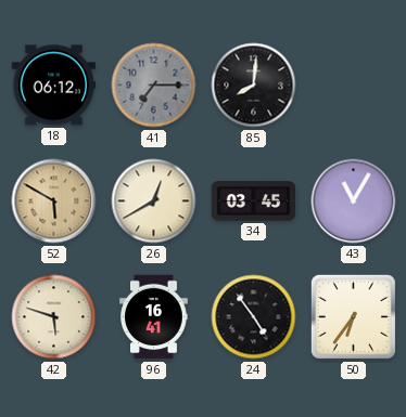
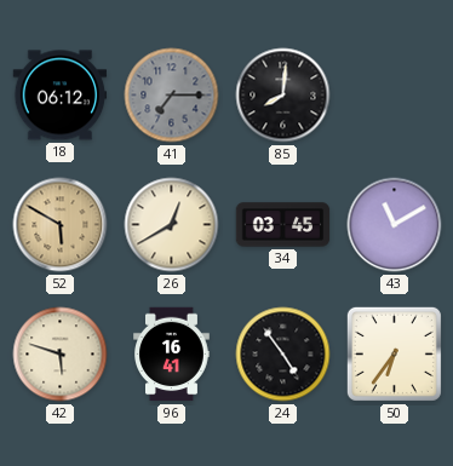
43: 11:05 -> 11:10 (395, 225)
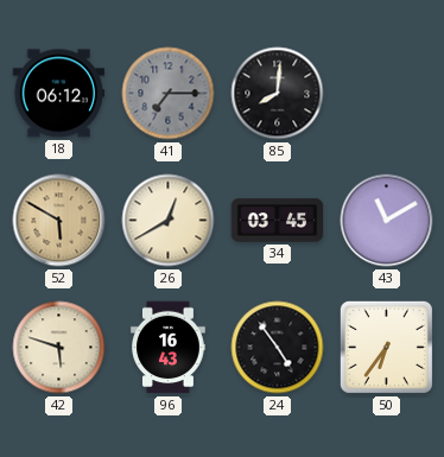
96: 16:41 -> 16:43 (169, 348)
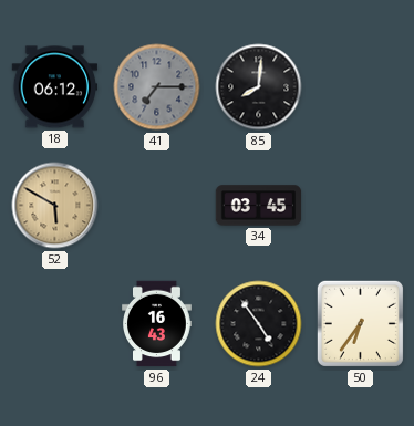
26: 12:40 -> none (169, 221)
43: 11:10 -> none (387, 221)
42: 5:48 -> none (59, 348)
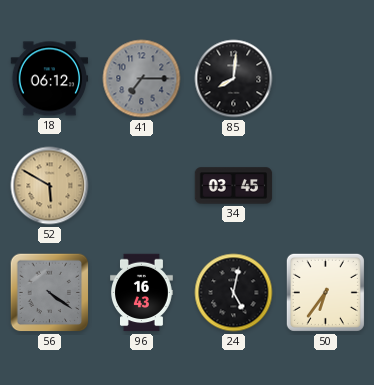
56: none -> 4:21 (50, 293)
24: 4:54 -> 5:02 (234, 293)
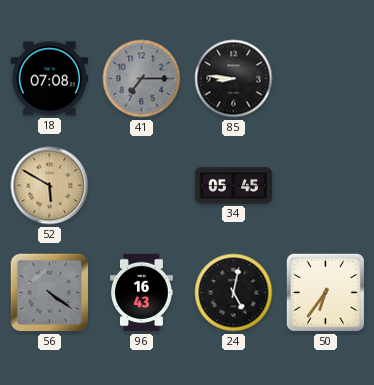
18: 06:12 -> 07:08 (50, 79)
85: 8:01 -> 8:46 (234, 79)
34: 03:45 -> 05:45 (234, 186)
